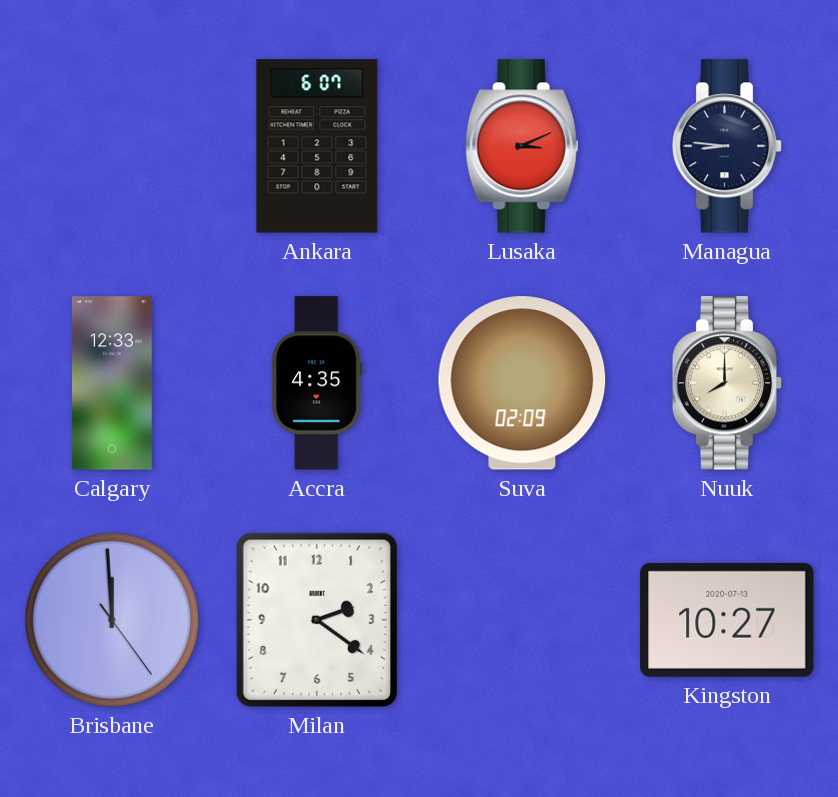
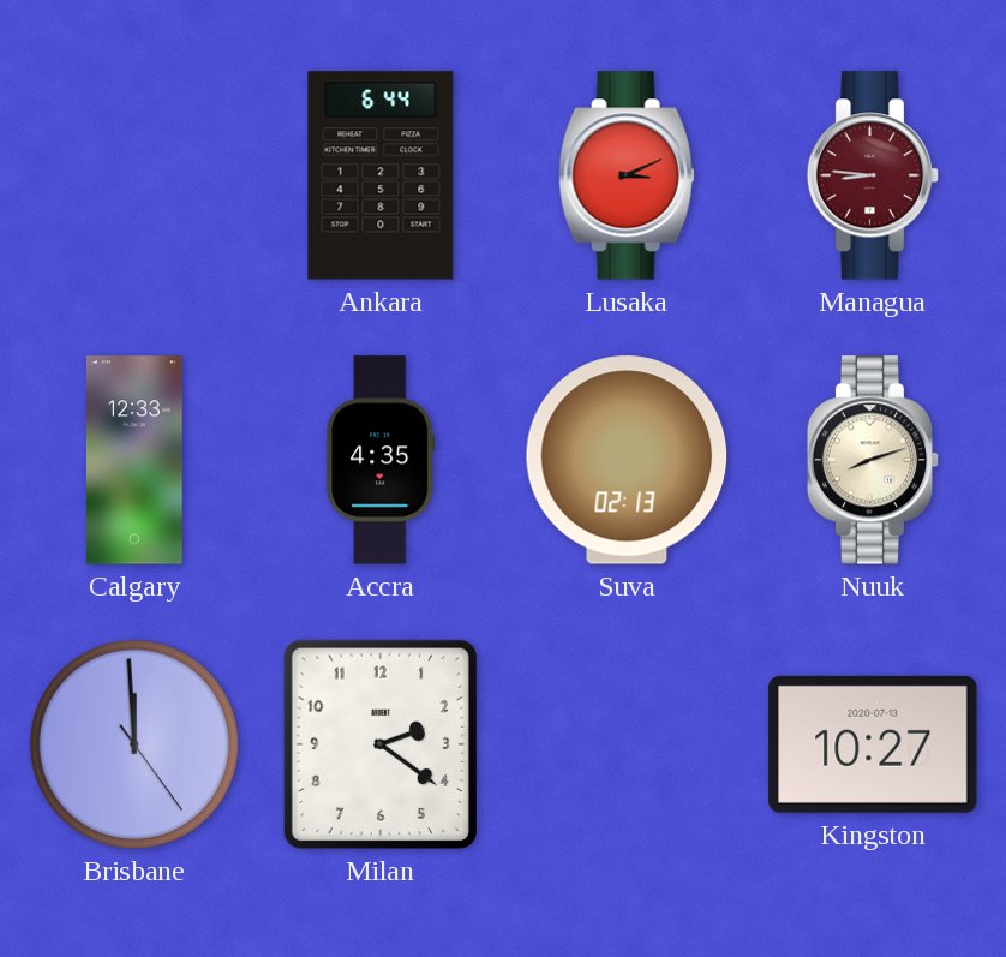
Ankara: 6:07 -> 6:44 (381, 175)
Managua dial: navy -> burgundy (873, 175)
Suva: 02:09 -> 02:13 (627, 460)
Nuuk: 8:00 -> 8:12 (873, 460)
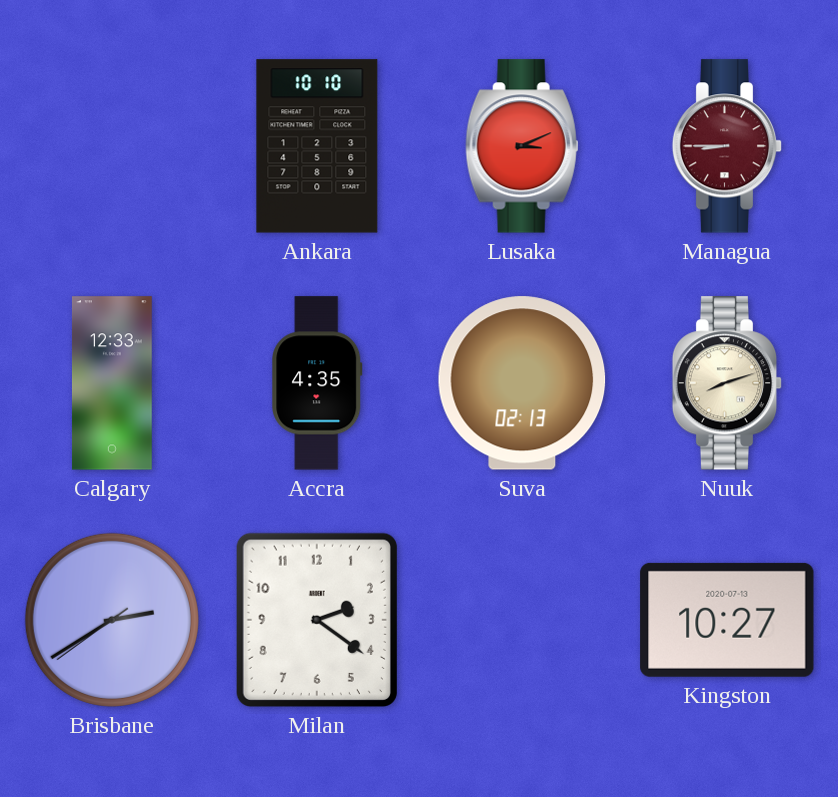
Ankara: 6:44 -> 10:10 (317, 146)
Managua: 8:46 -> 8:45 (727, 146)
Brisbane: 11:59 -> 2:39 (112, 620)
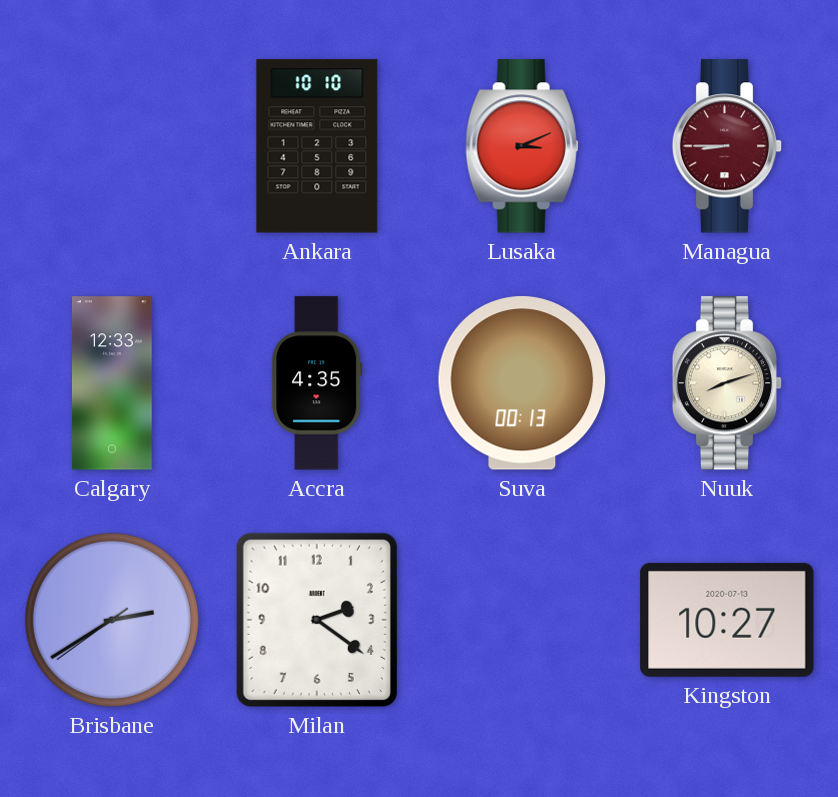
Suva: 02:13 -> 00:13 (522, 383)
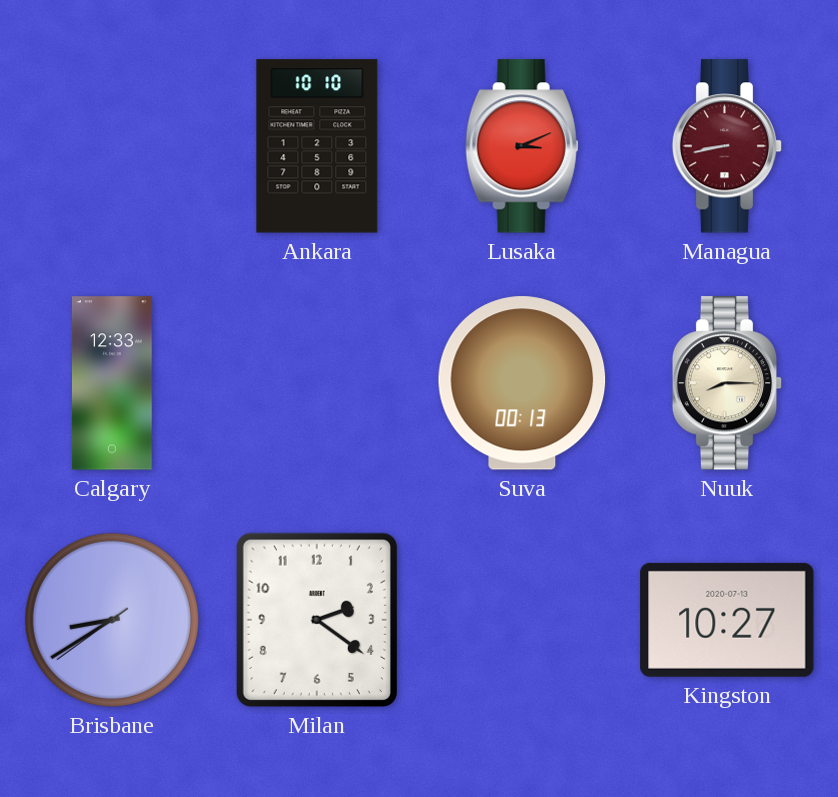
Managua: 8:45 -> 8:43 (727, 146)
Accra: 4:35 -> none (317, 383)
Nuuk: 8:12 -> 8:15 (727, 383)
Brisbane: 2:39 -> 8:39 (112, 620)
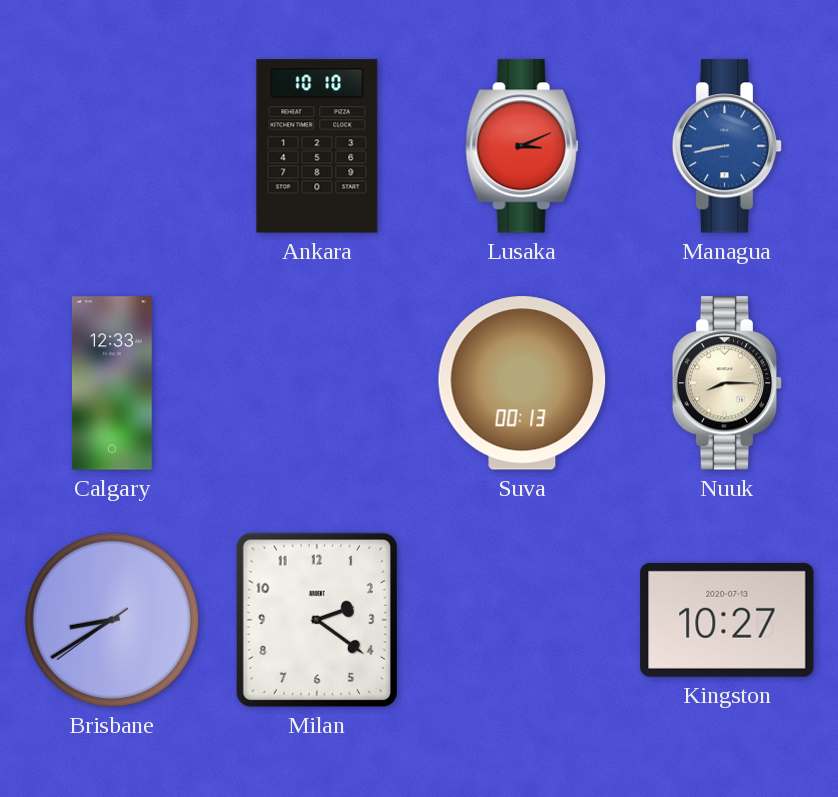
Managua dial: burgundy -> blue (727, 146)
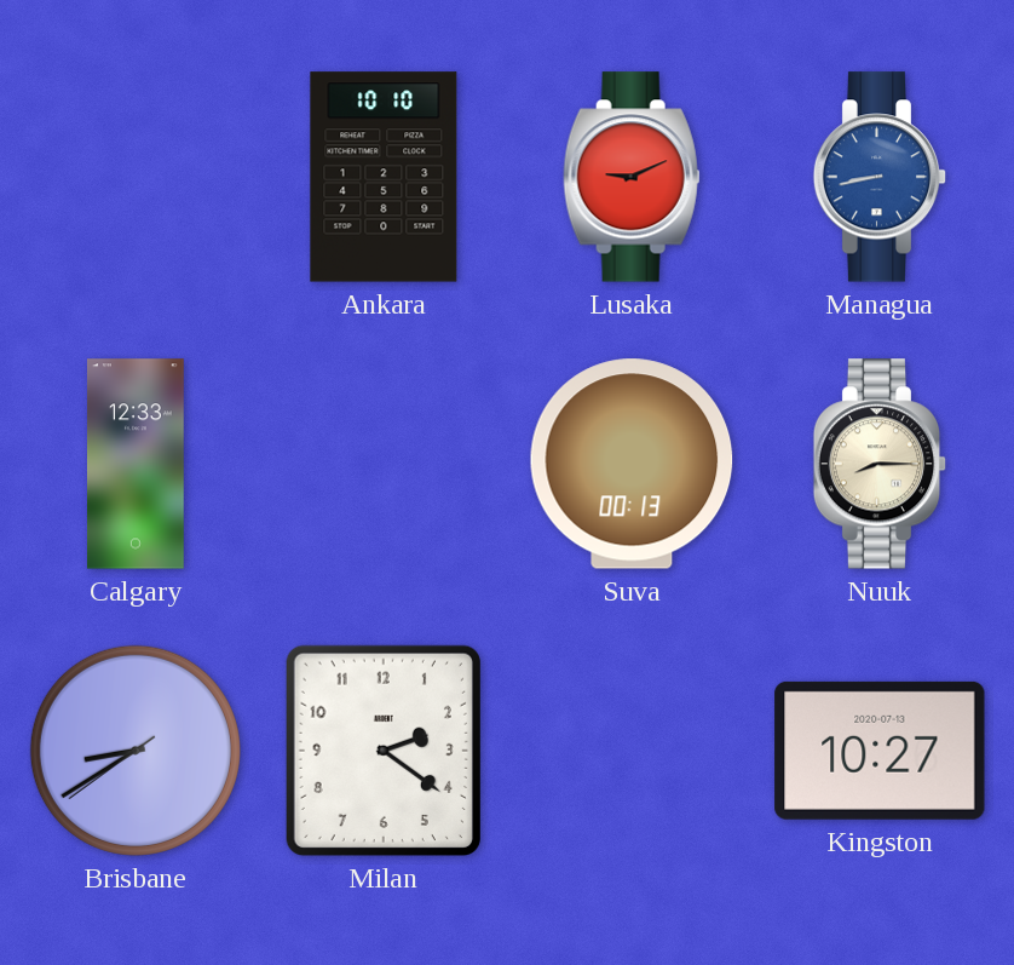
Lusaka: 3:11 -> 9:11 (632, 177)
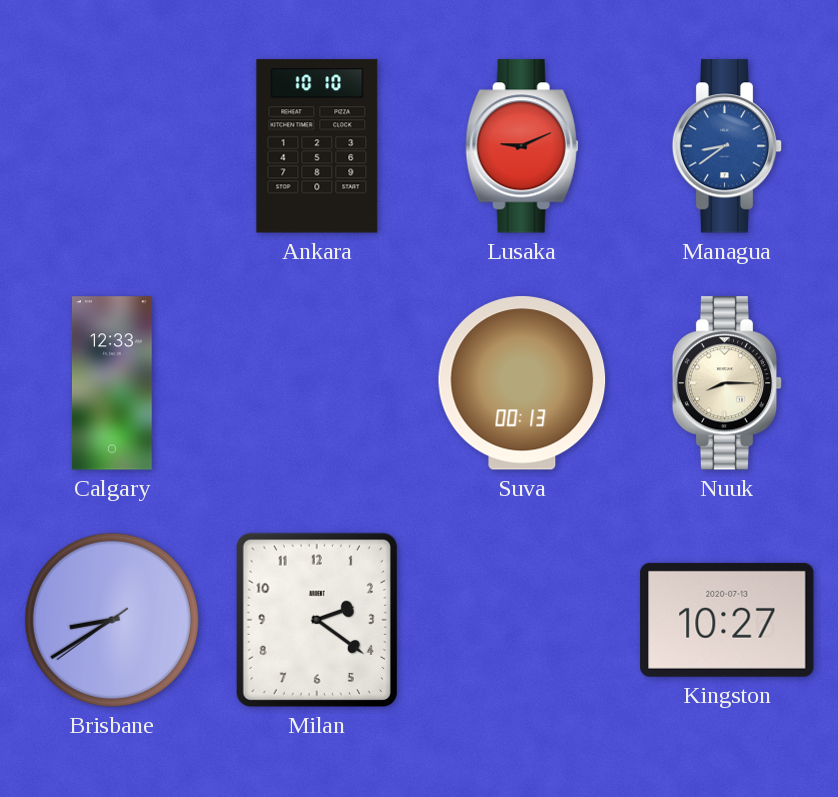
Managua: 8:43 -> 8:39 (727, 146)
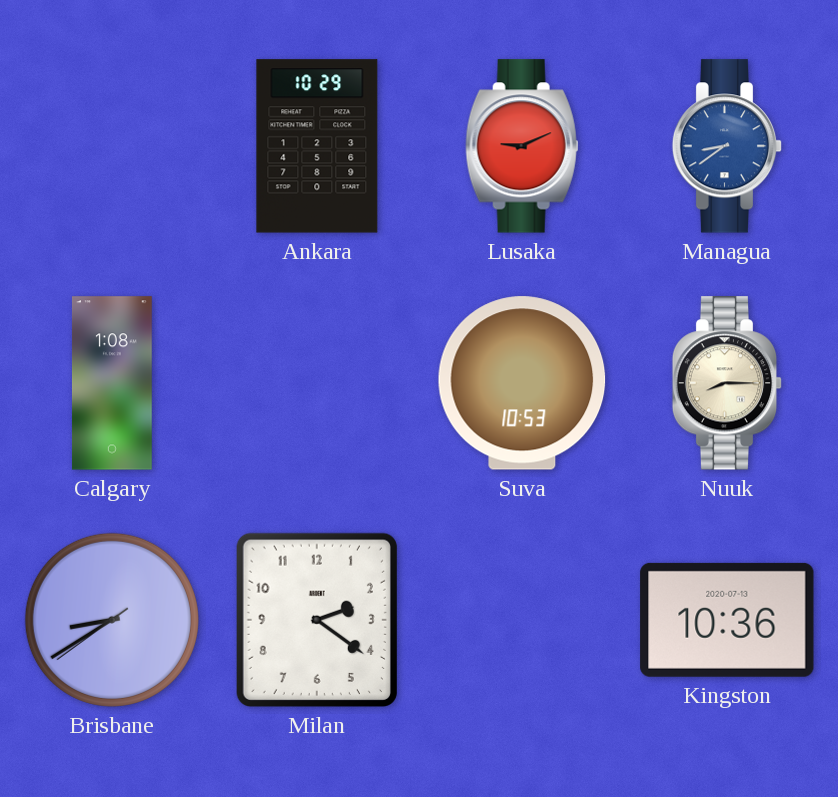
Ankara: 10:10 -> 10:29 (317, 146)
Calgary: 12:33 -> 1:08 (112, 383)
Suva: 00:13 -> 10:53 (522, 383)
Kingston: 10:27 -> 10:36 (727, 620)
